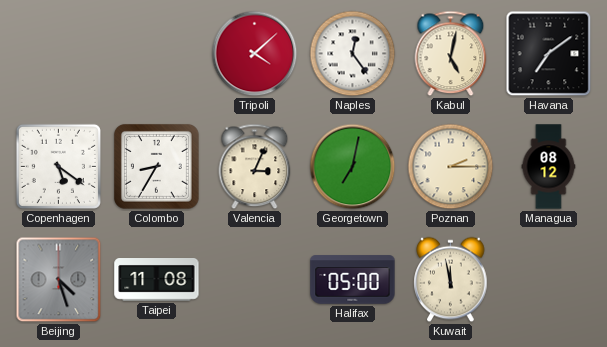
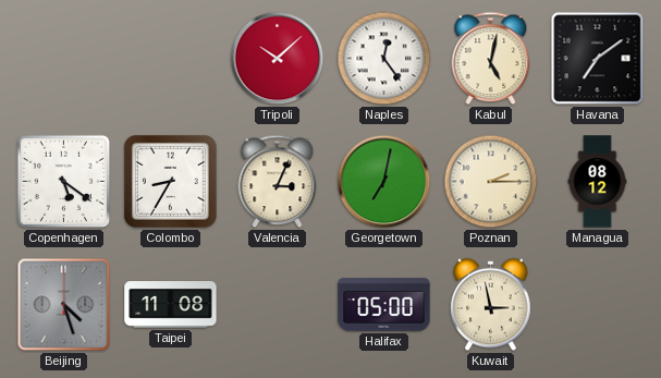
Tripoli: 4:08 -> 10:08 (278, 59)
Kuwait: 11:58 -> 2:58 (491, 305)
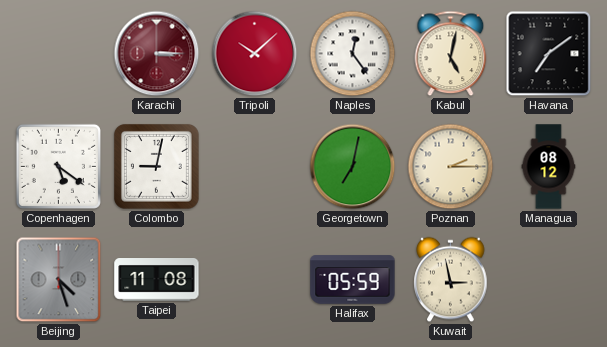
Karachi: none -> 3:15 (157, 54)
Colombo: 8:35 -> 9:02 (156, 166)
Valencia: 3:04 -> none (278, 182)
Halifax: 05:00 -> 05:59 (353, 280)
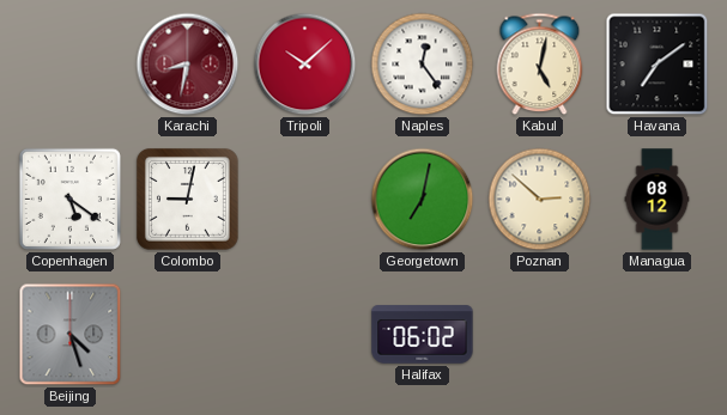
Karachi: 3:15 -> 8:32 (188, 65)
Poznan: 2:15 -> 2:52 (540, 200)
Taipei: 11:08 -> none (157, 280)
Halifax: 05:59 -> 06:02 (423, 335)
Kuwait: 2:58 -> none (451, 280)
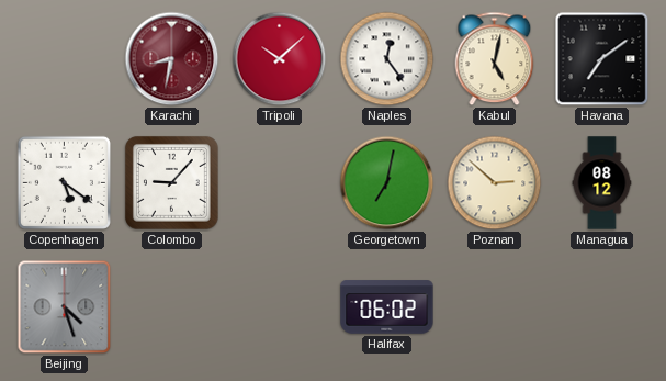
Colombo: 9:02 -> 9:07 (171, 182)
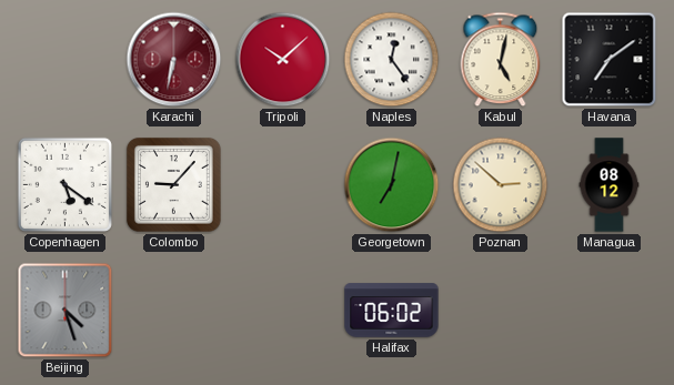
Karachi: 8:32 -> 6:32 (174, 60)
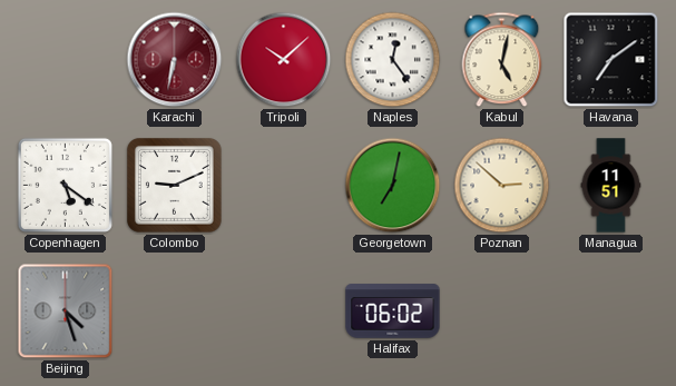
Colombo: 9:07 -> 9:11 (174, 185)
Managua: 08:12 -> 11:51 (611, 186)
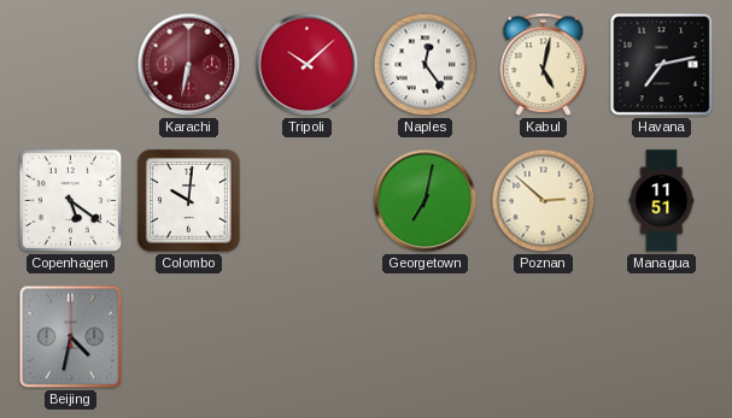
Havana: 7:09 -> 7:13 (662, 65)
Colombo: 9:11 -> 10:01 (188, 200)
Beijing: 4:27 -> 4:32 (71, 337)
Halifax: 06:02 -> none (393, 311)
